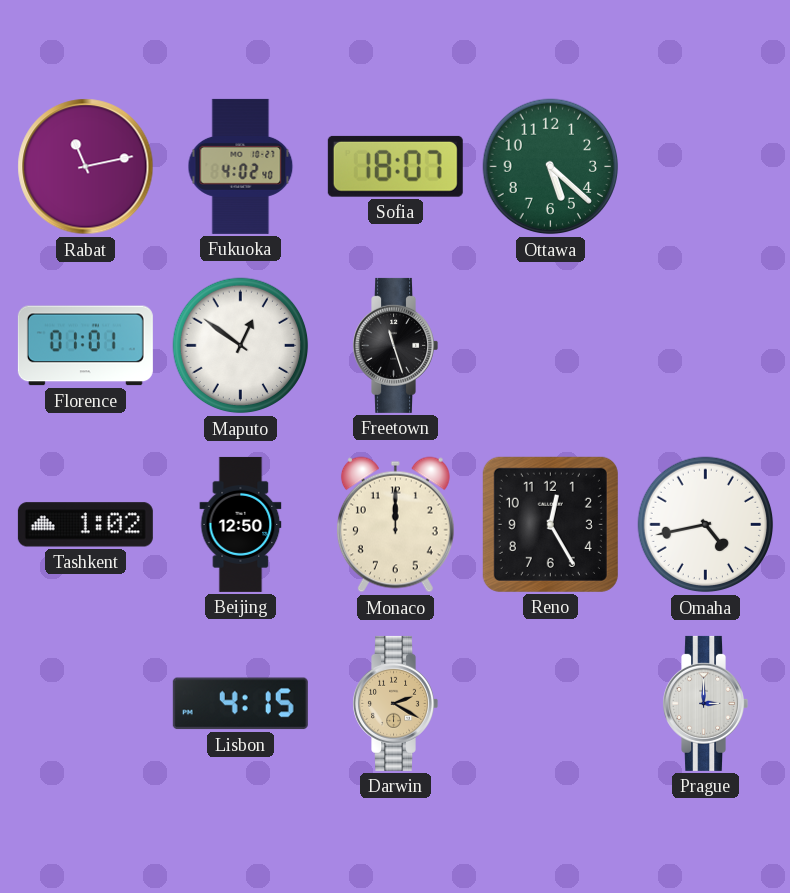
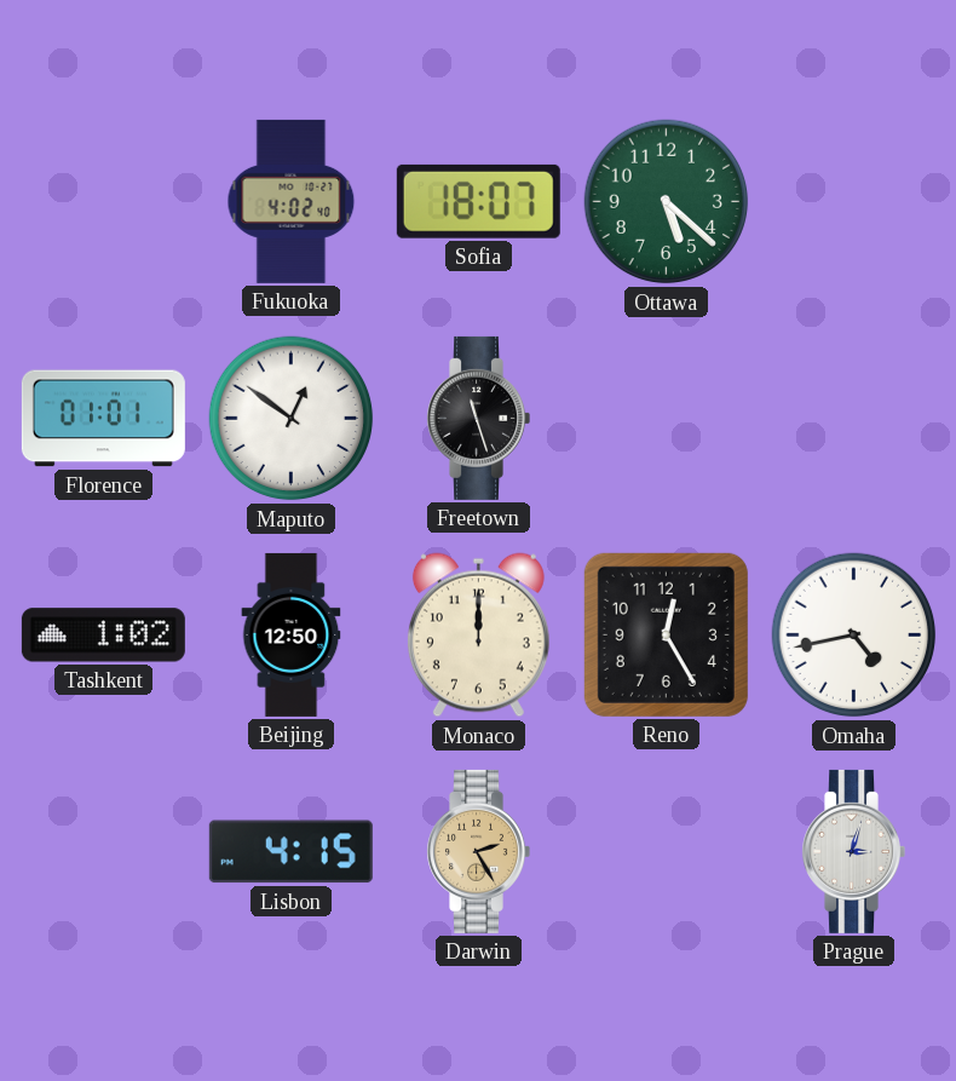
Rabat: 11:13 -> none (86, 167)
Darwin: 2:20 -> 2:25 (478, 851)
Prague: 3:00 -> 3:03 (853, 851)
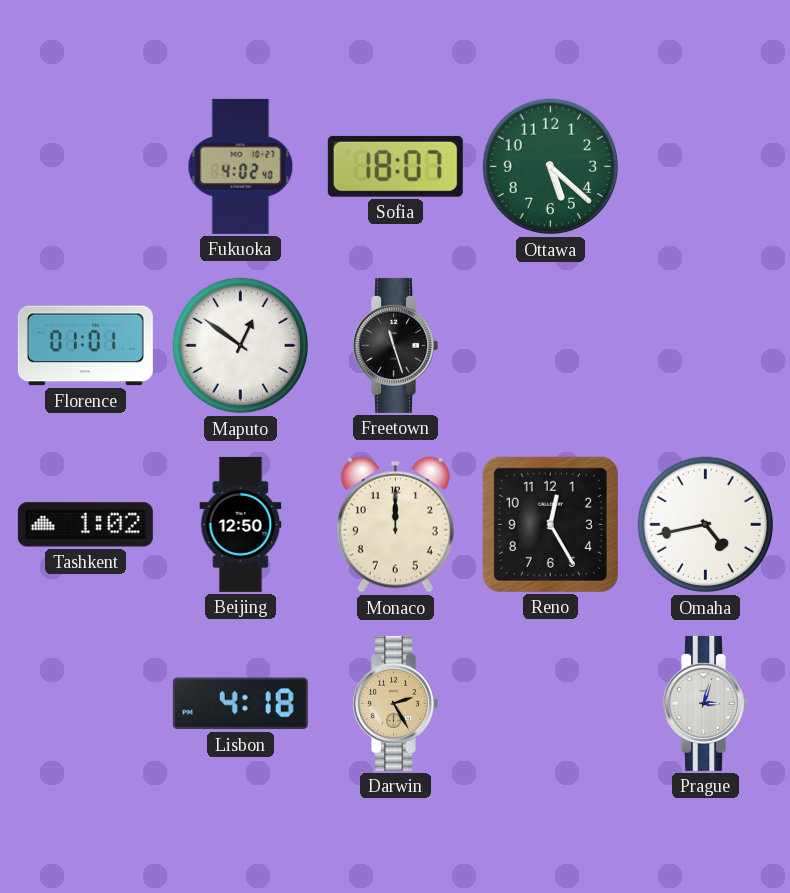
Lisbon: 4:15 -> 4:18 (240, 704)
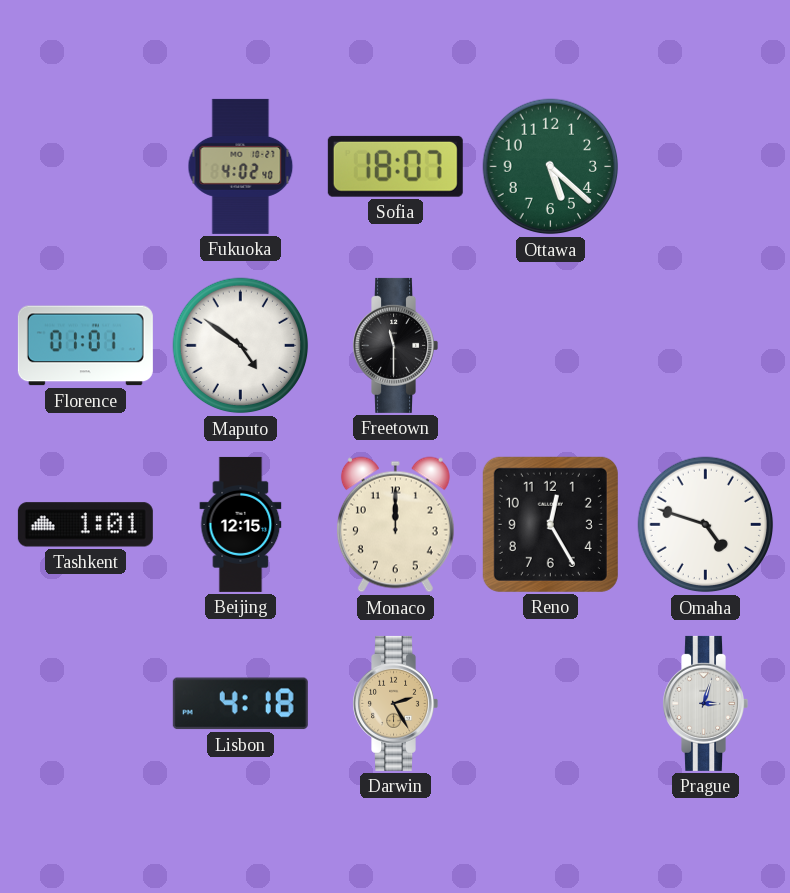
Maputo: 12:51 -> 4:51 (241, 346)
Freetown: 11:27 -> 11:30 (395, 345)
Tashkent: 1:02 -> 1:01 (85, 525)
Beijing: 12:50 -> 12:15 (241, 524)
Omaha: 4:43 -> 4:48 (706, 525)
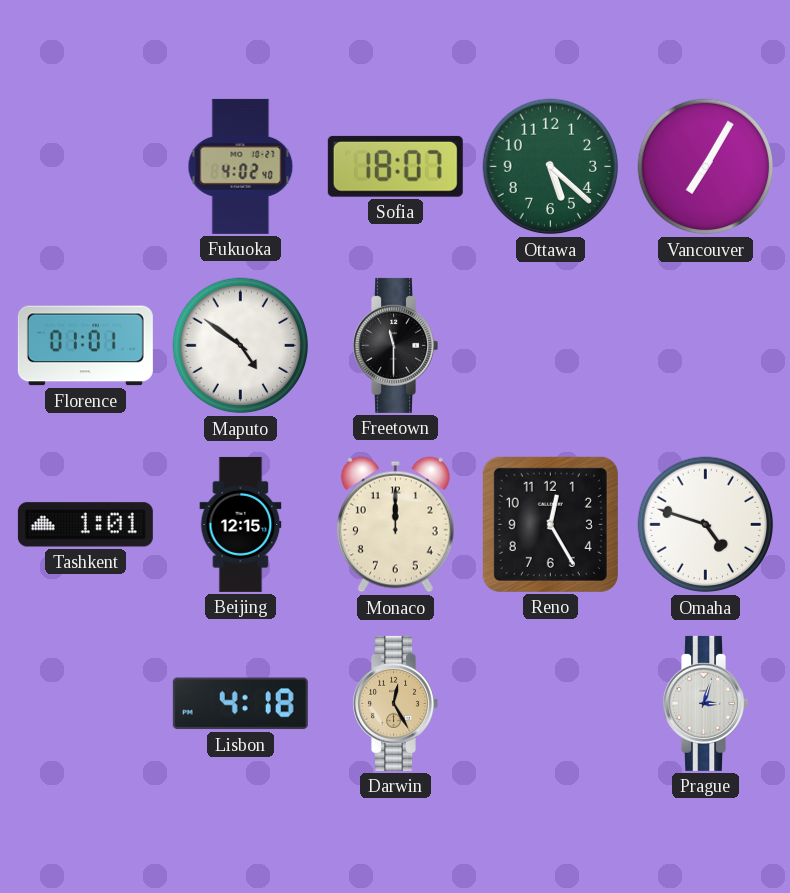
Vancouver: none -> 7:05 (706, 167)
Darwin: 2:25 -> 12:25 (395, 703)
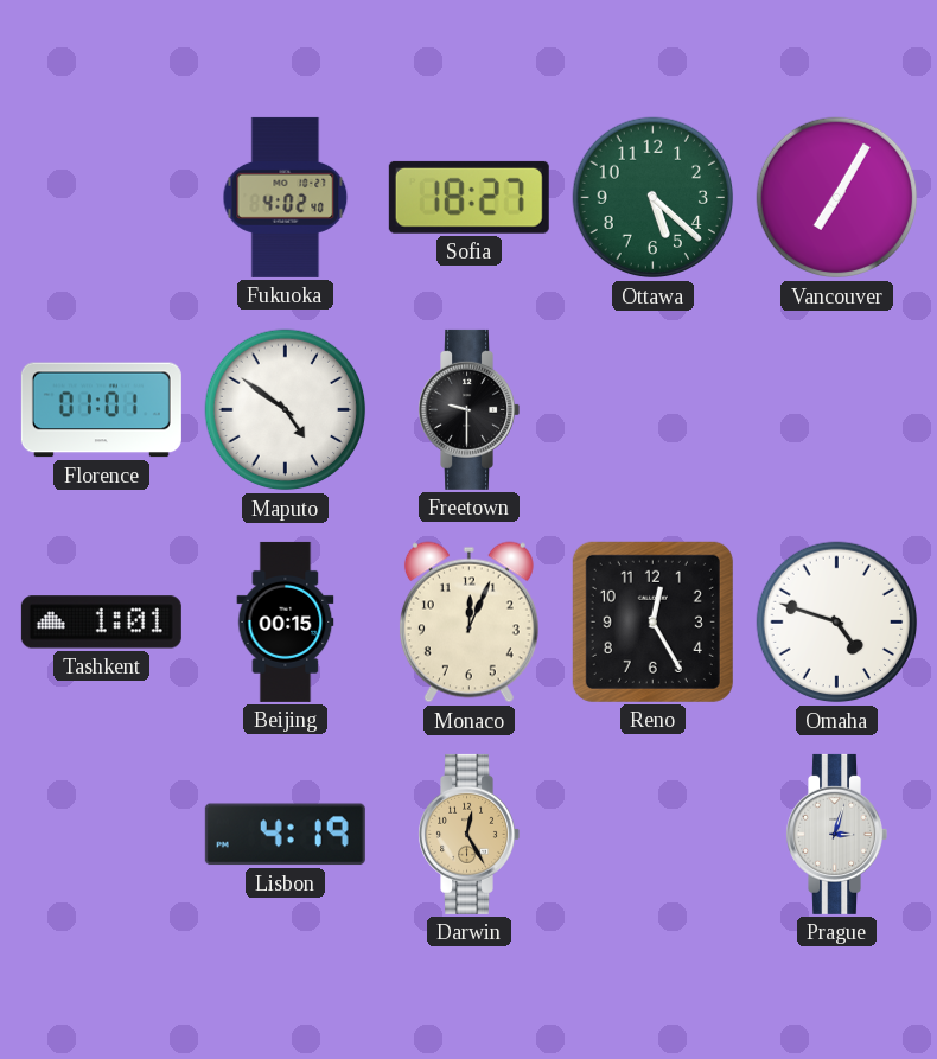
Sofia: 18:07 -> 18:27 (469, 197)
Freetown: 11:30 -> 9:30 (469, 409)
Beijing: 12:15 -> 00:15 (286, 621)
Monaco: 12:00 -> 12:04 (469, 623)
Lisbon: 4:18 -> 4:19 (285, 835)
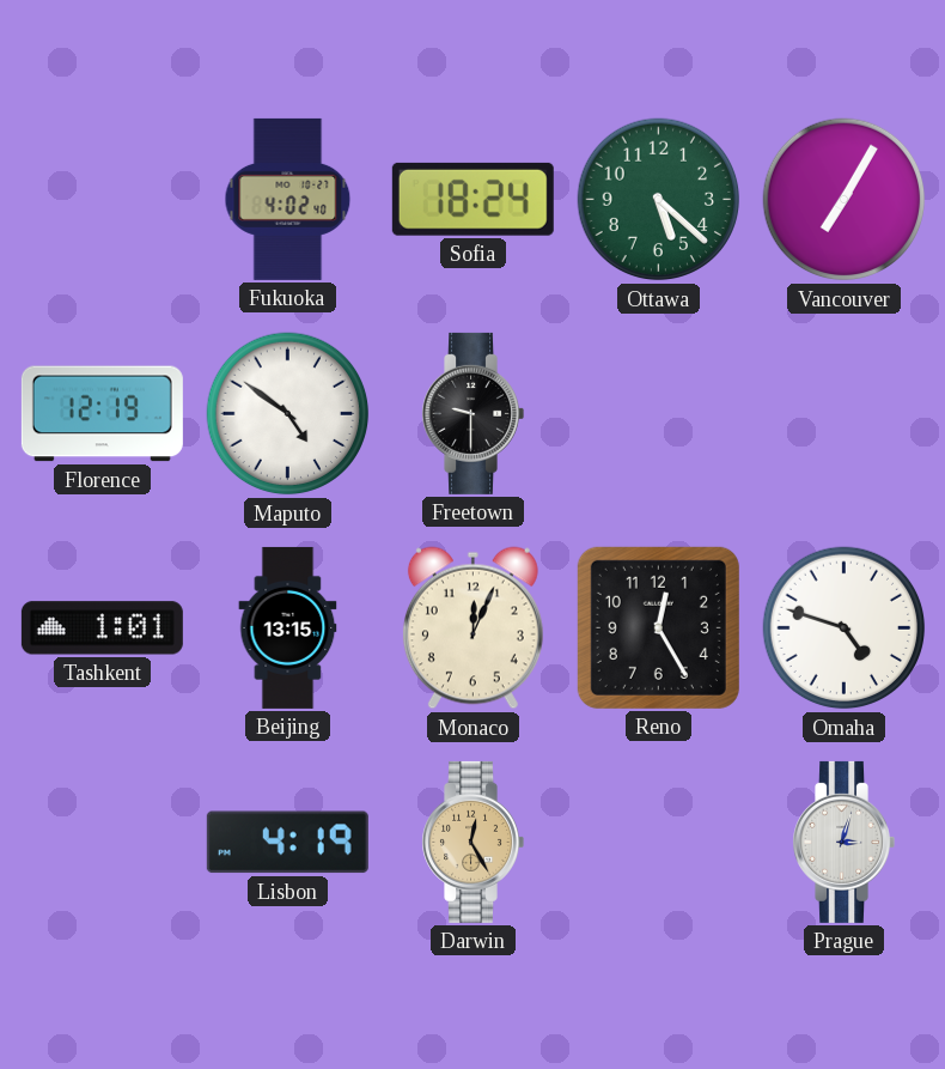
Sofia: 18:27 -> 18:24 (472, 199)
Florence: 01:01 -> 12:19 (102, 414)
Beijing: 00:15 -> 13:15 (288, 627)
